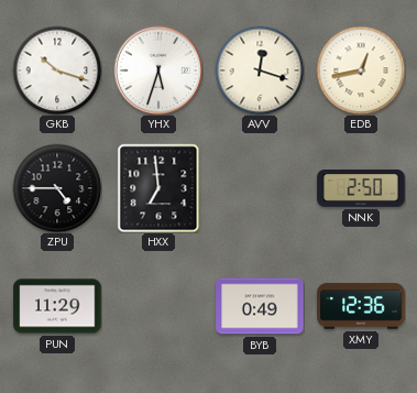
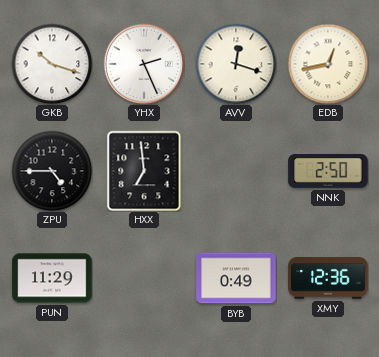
YHX: 5:33 -> 2:26 (144, 64)
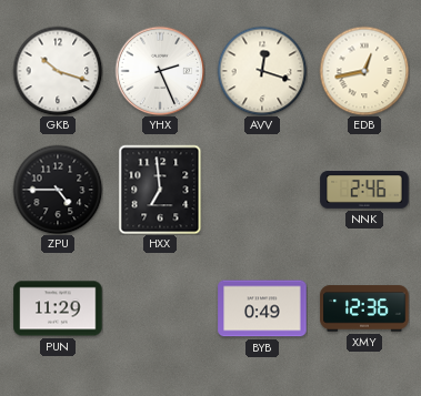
NNK: 2:50 -> 2:46 (364, 191)
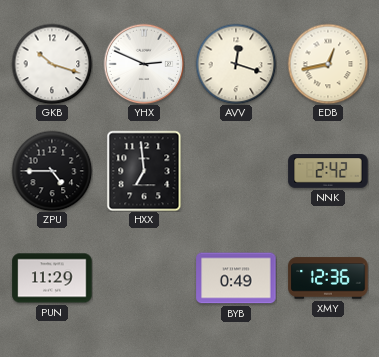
YHX: 2:26 -> 2:49 (144, 64)
NNK: 2:46 -> 2:42 (328, 172)
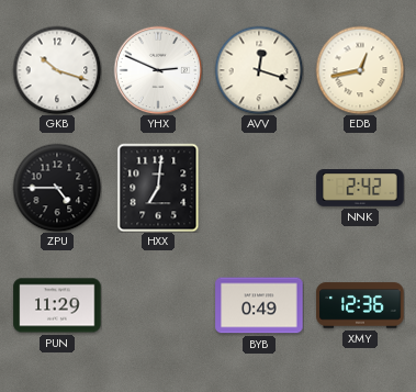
HXX: 6:59 -> 7:01 (158, 188)
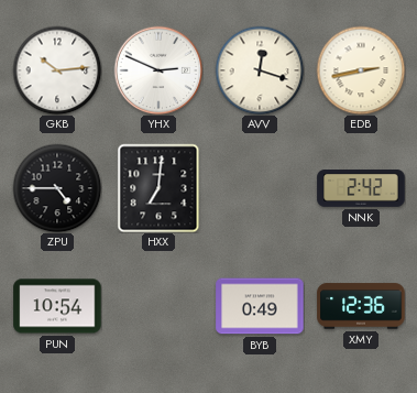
GKB: 10:18 -> 10:14 (57, 70)
EDB: 12:43 -> 2:43 (361, 70)
PUN: 11:29 -> 10:54 (57, 306)
